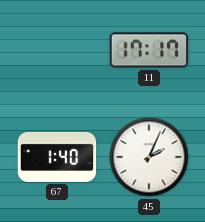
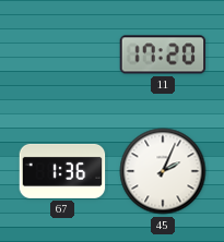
11: 17:17 -> 17:20 (163, 55)
67: 1:40 -> 1:36 (62, 171)
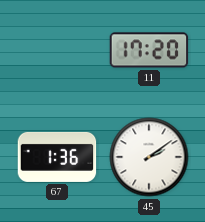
45: 2:04 -> 2:09 (149, 157)
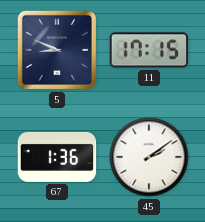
5: none -> 8:49 (57, 50)
11: 17:20 -> 17:15 (149, 50)
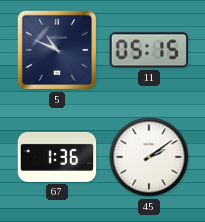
5: 8:49 -> 10:49 (57, 50)
11: 17:15 -> 05:15 (149, 50)
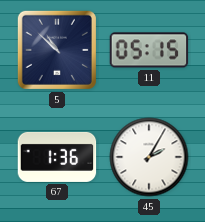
5: 10:49 -> 10:52 (57, 50)
45: 2:09 -> 2:05 (149, 157)
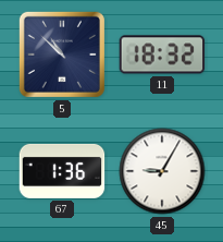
11: 05:15 -> 18:32 (162, 55)
45: 2:05 -> 9:05 (162, 171)
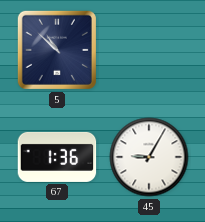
11: 18:32 -> none (162, 55)
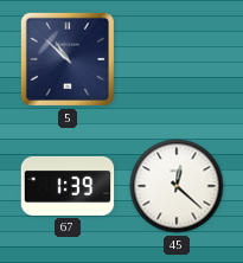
67: 1:36 -> 1:39 (68, 186)
45: 9:05 -> 12:22 (177, 186)
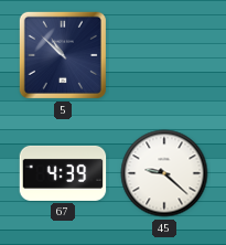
67: 1:39 -> 4:39 (63, 173)
45: 12:22 -> 9:22 (164, 173)
